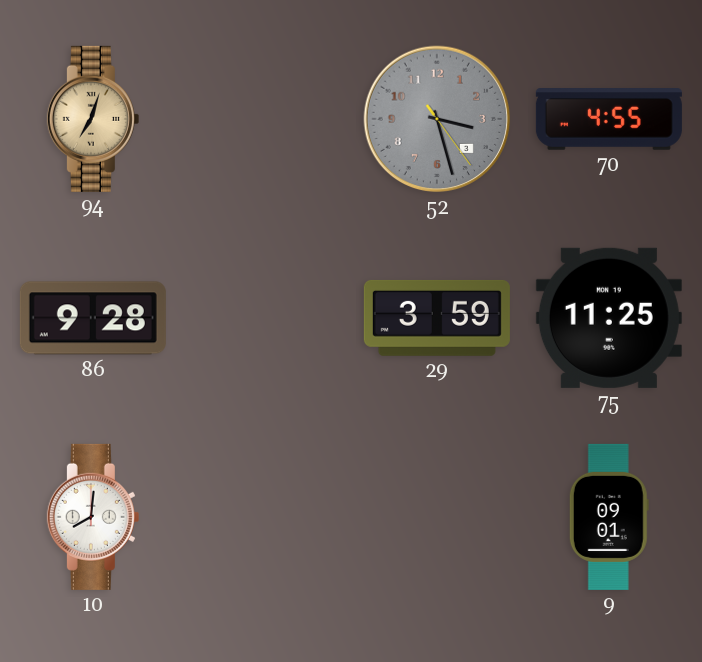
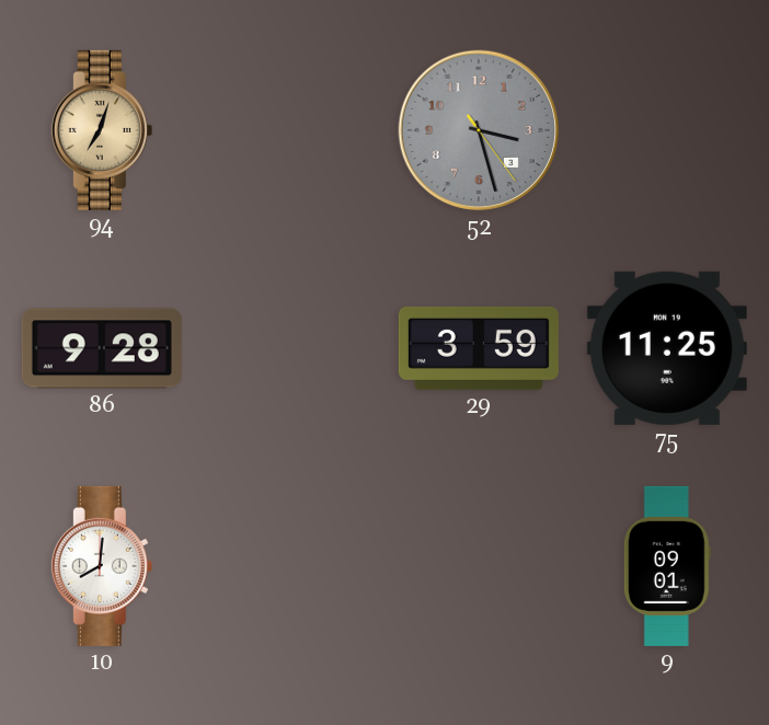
70: 4:55 -> none (609, 119)
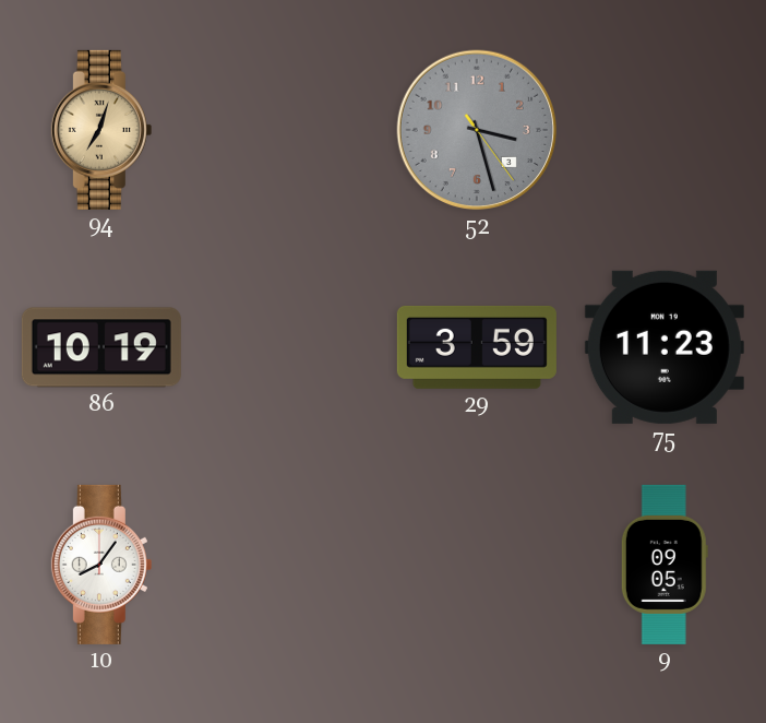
86: 9:28 -> 10:19 (101, 347)
75: 11:25 -> 11:23 (665, 347)
10: 8:01 -> 8:06 (101, 565)
9: 09:01 -> 09:05 (665, 565)
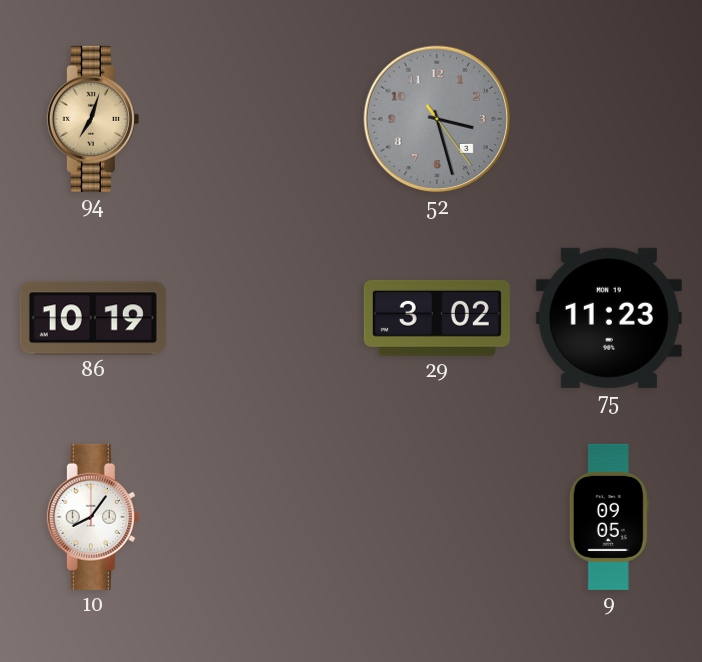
29: 3:59 -> 3:02 (437, 318)
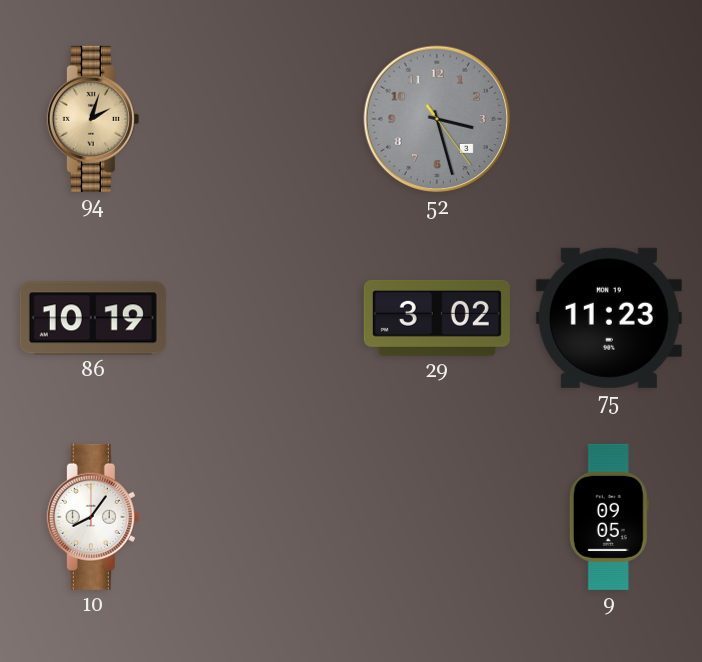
94: 7:03 -> 2:03 (93, 119)
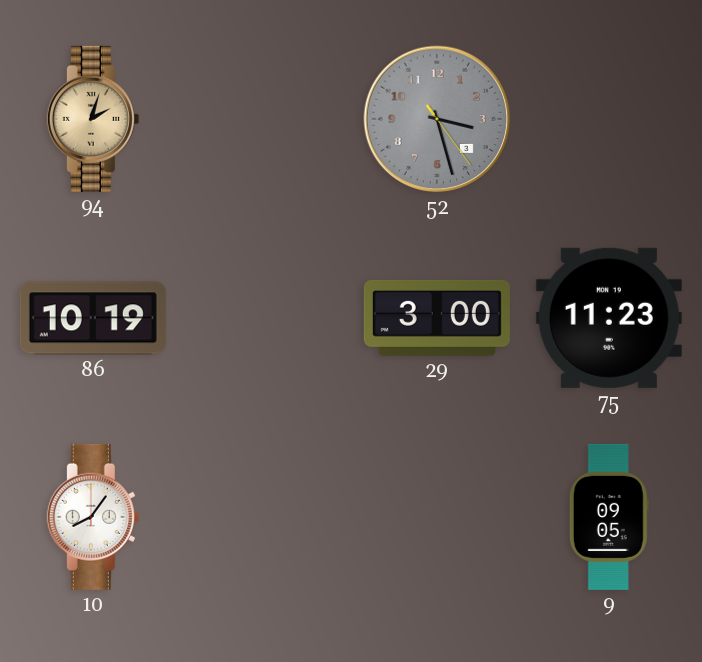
29: 3:02 -> 3:00 (437, 318)
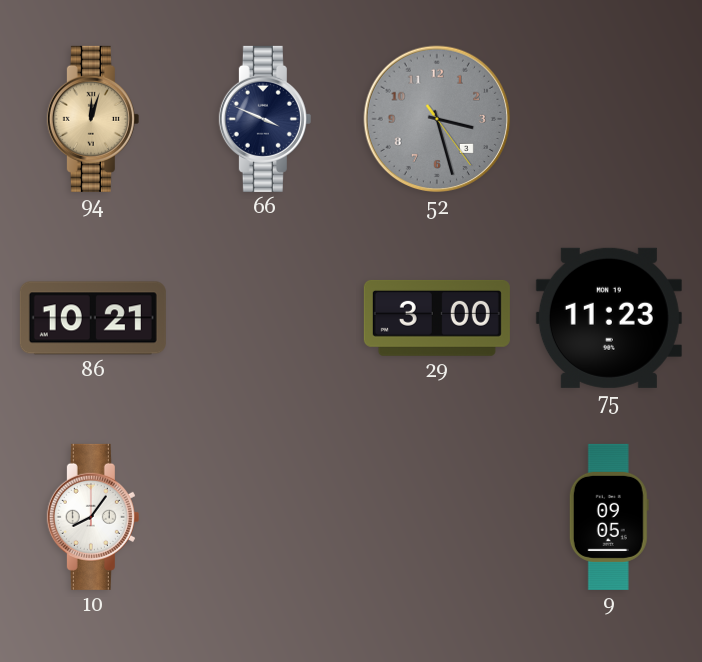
94: 2:03 -> 12:03 (93, 119)
66: none -> 3:49 (265, 119)
86: 10:19 -> 10:21 (93, 318)
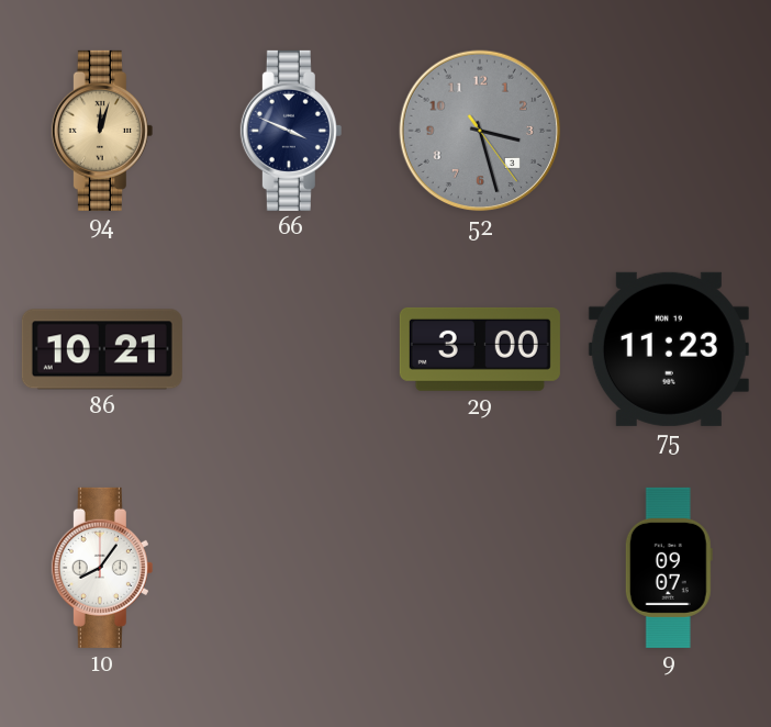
9: 09:05 -> 09:07 (669, 568)
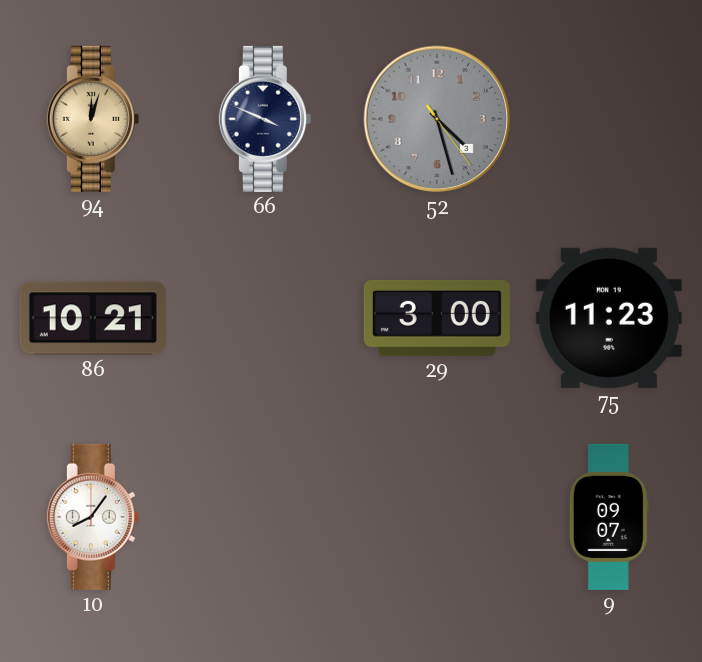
52: 3:27 -> 4:27 (437, 119)
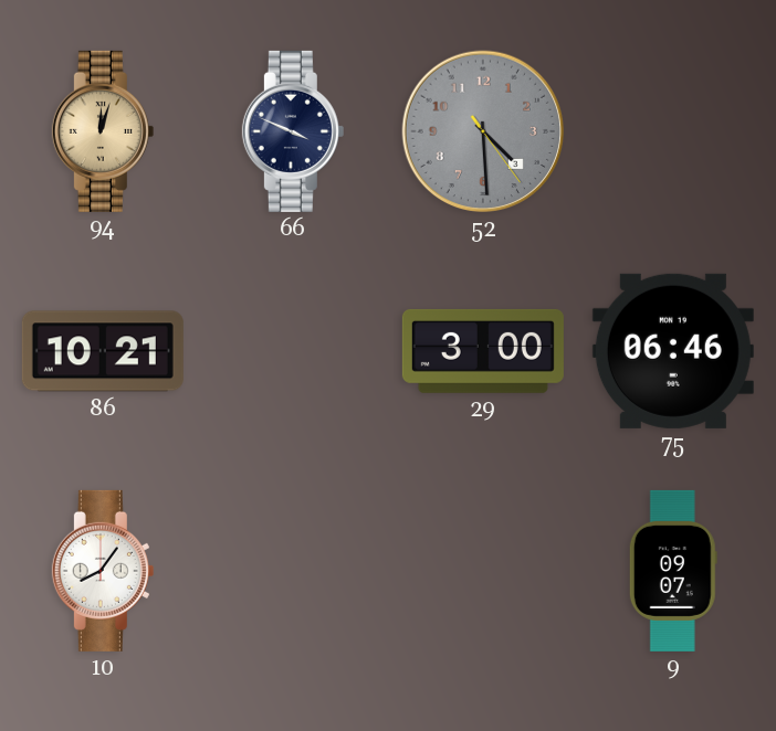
52: 4:27 -> 4:29 (483, 131)
75: 11:23 -> 06:46 (673, 351)
